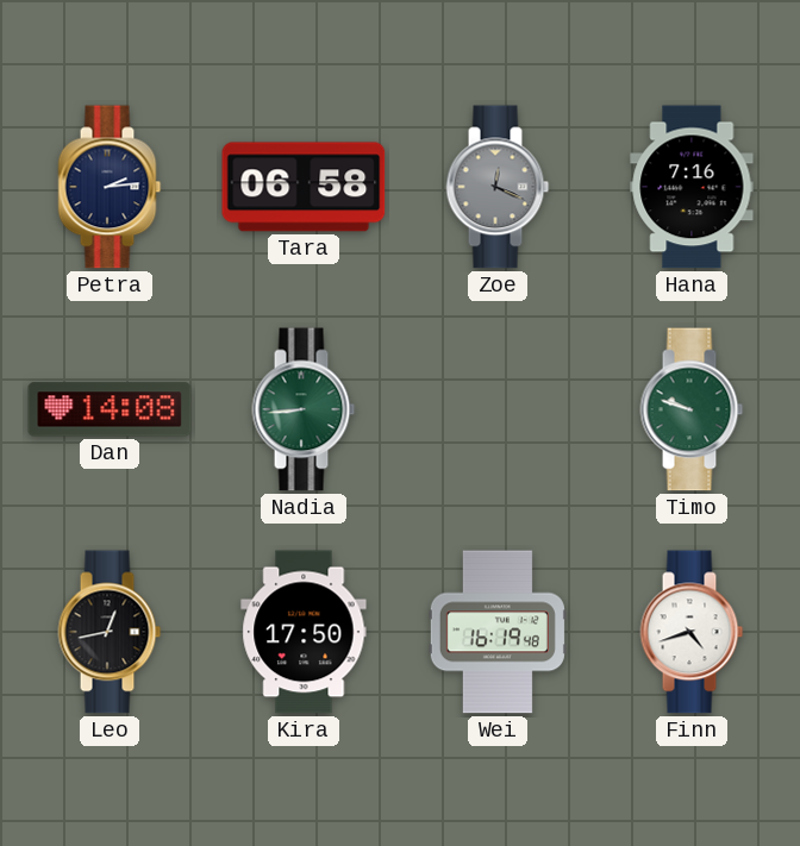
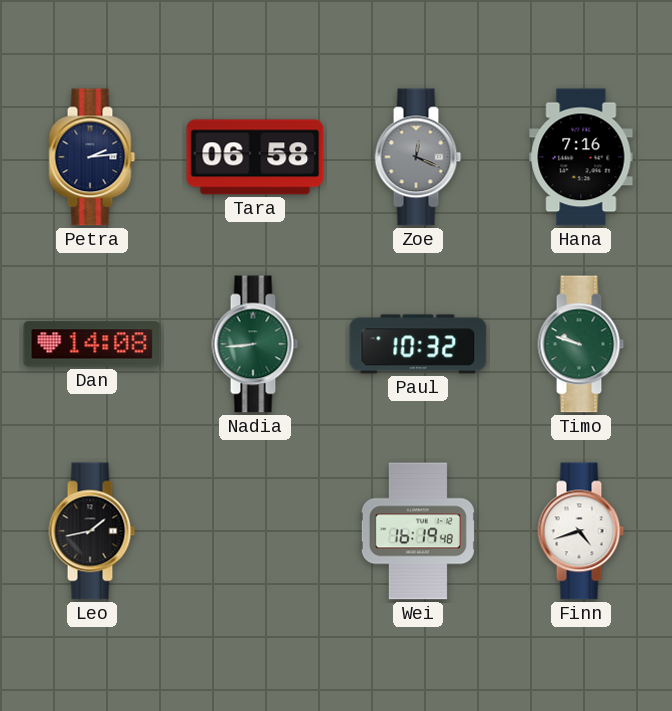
Paul: none -> 10:32 (418, 344)
Leo: 12:43 -> 1:43 (92, 531)
Kira: 17:50 -> none (304, 632)
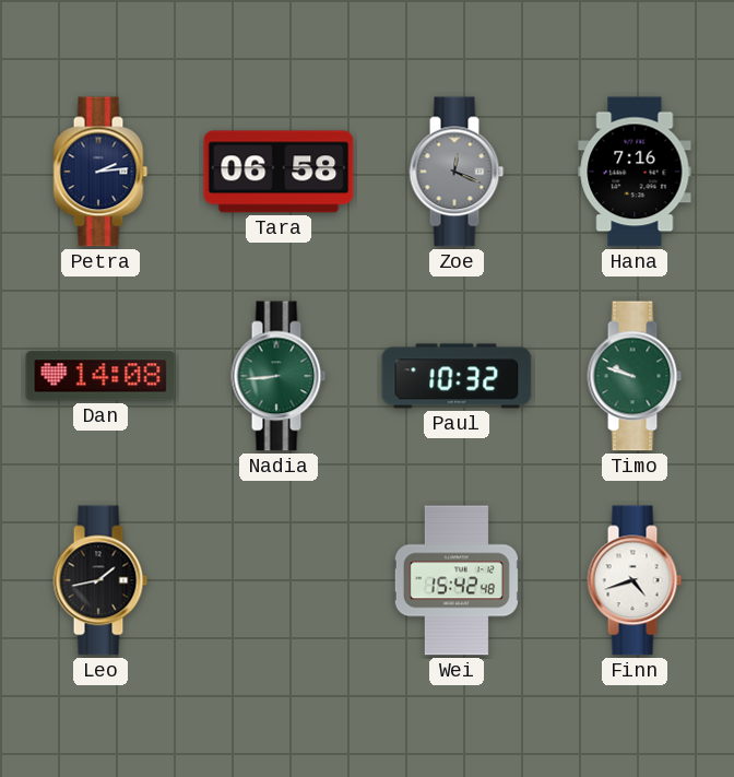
Wei: 16:19 -> 15:42 (457, 580)
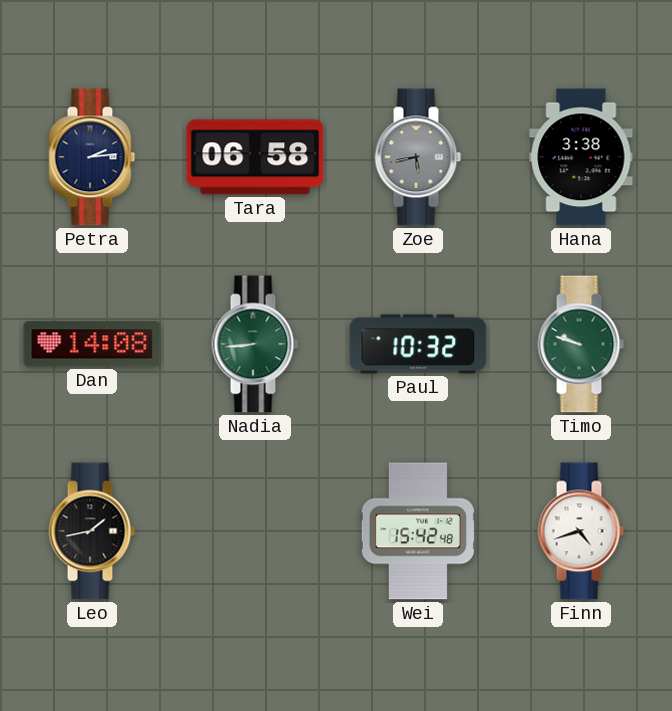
Zoe: 12:19 -> 5:43 (418, 157)
Hana: 7:16 -> 3:38 (581, 157)
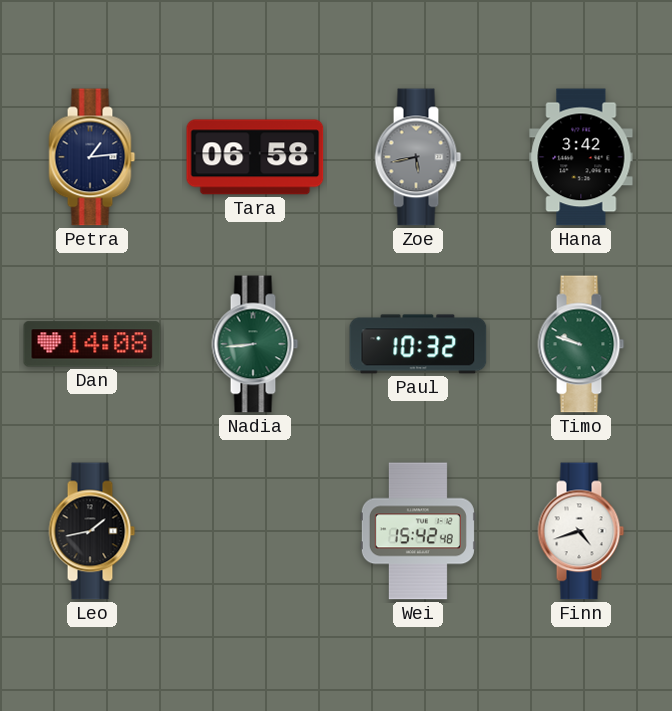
Petra: 2:14 -> 1:14 (92, 157)
Hana: 3:38 -> 3:42 (581, 157)
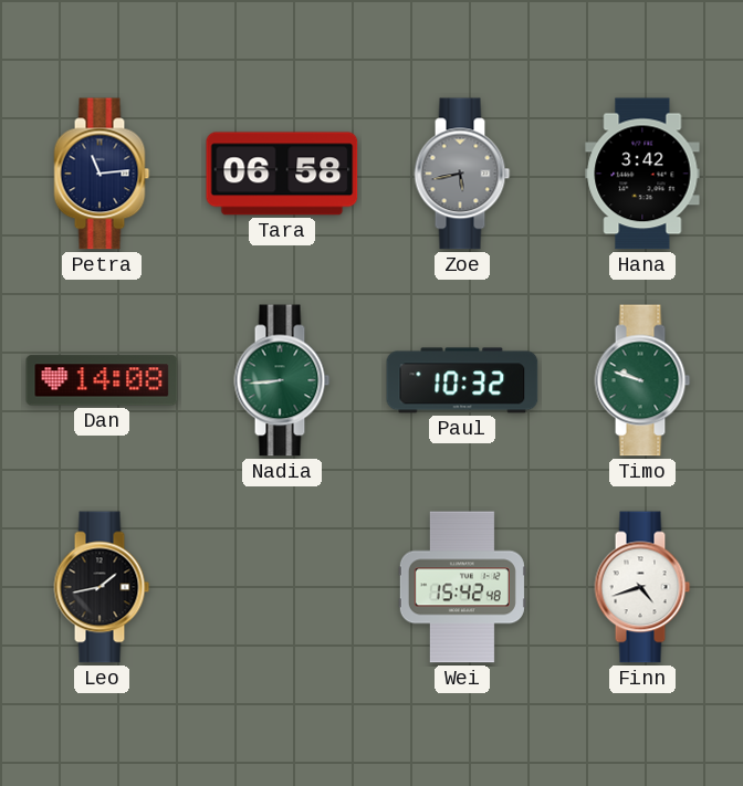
Petra: 1:14 -> 11:14 (102, 174)
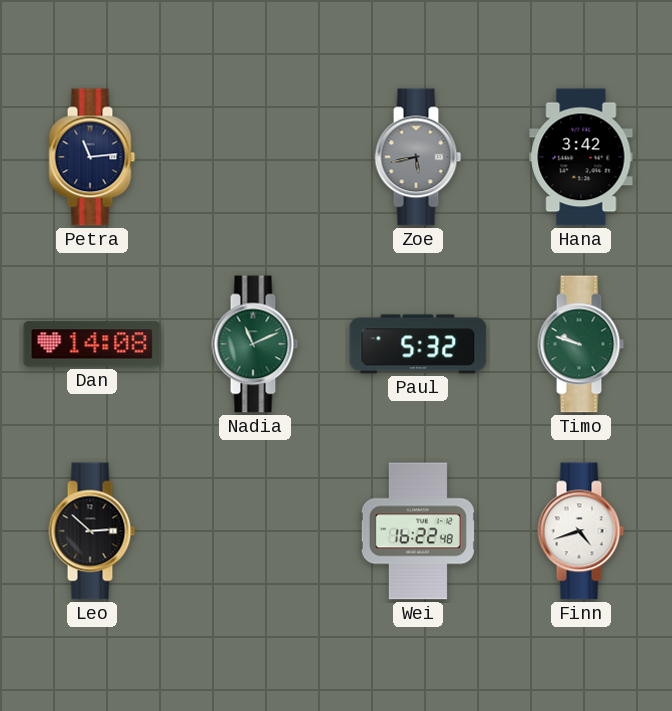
Tara: 06:58 -> none (282, 174)
Nadia: 8:44 -> 11:11 (255, 344)
Paul: 10:32 -> 5:32 (418, 344)
Leo: 1:43 -> 2:52 (92, 531)
Wei: 15:42 -> 16:22 (418, 531)
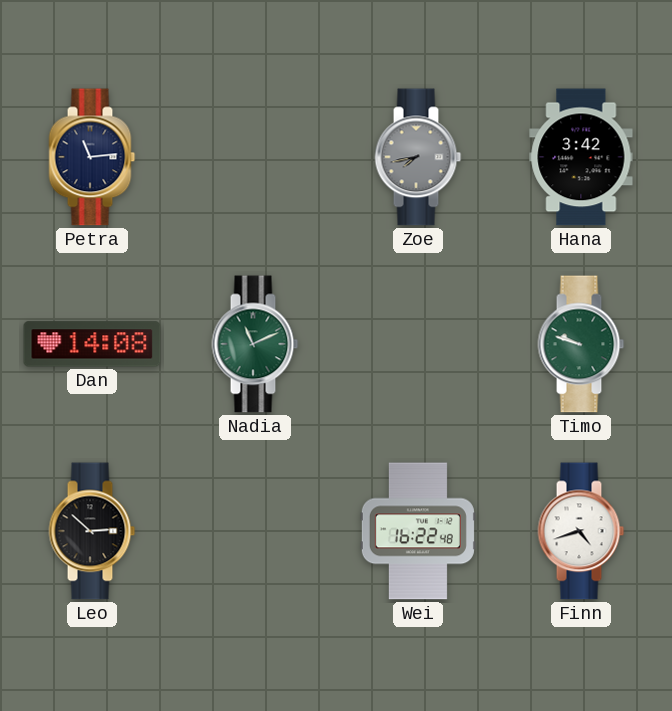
Zoe: 5:43 -> 7:43 (418, 157)
Paul: 5:32 -> none (418, 344)
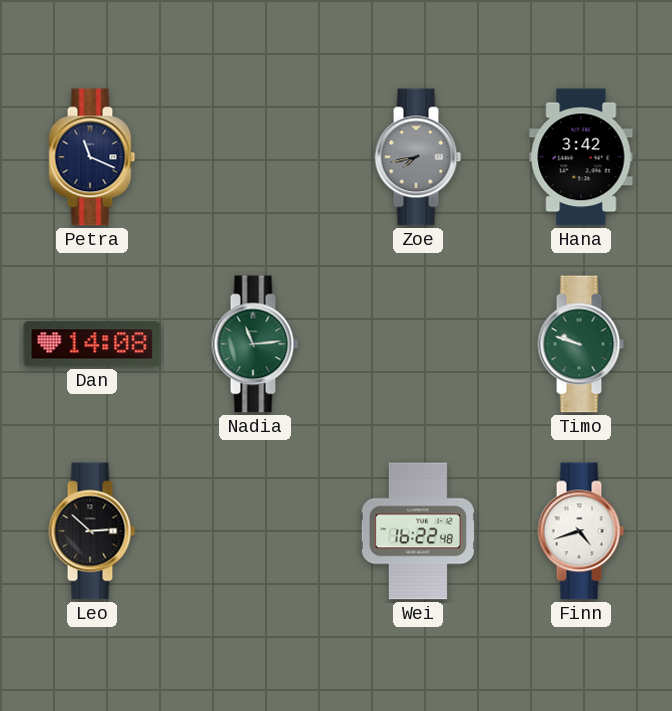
Petra: 11:14 -> 11:19 (92, 157)
Nadia: 11:11 -> 11:14 (255, 344)
